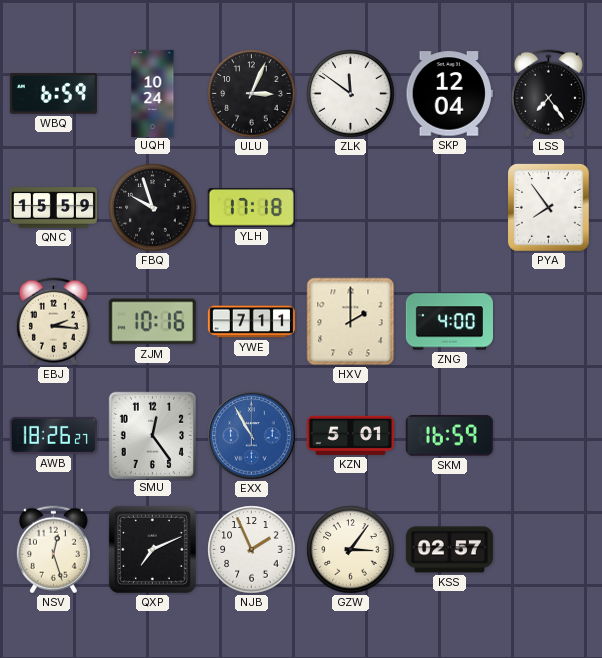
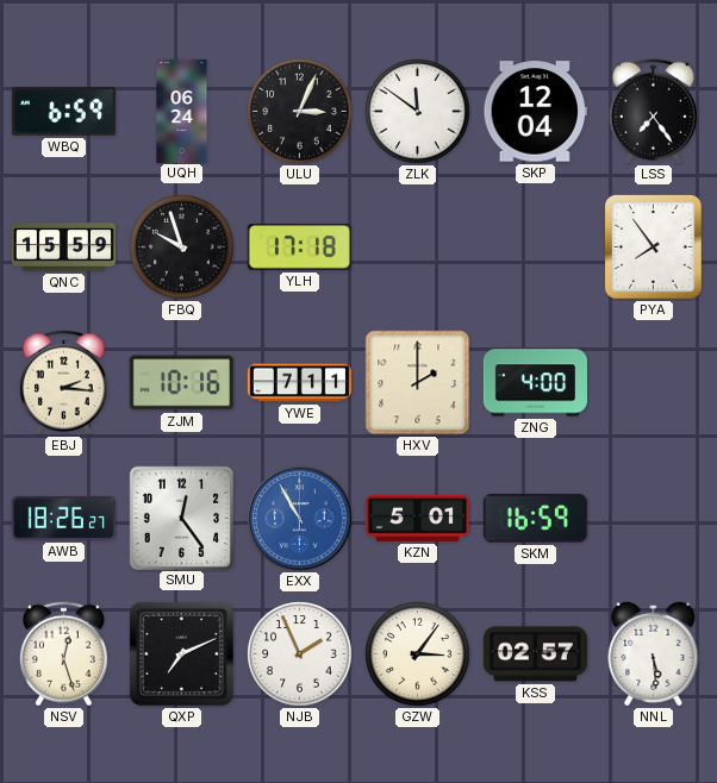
UQH: 10:24 -> 06:24 (182, 111)
NNL: none -> 5:29 (654, 653)
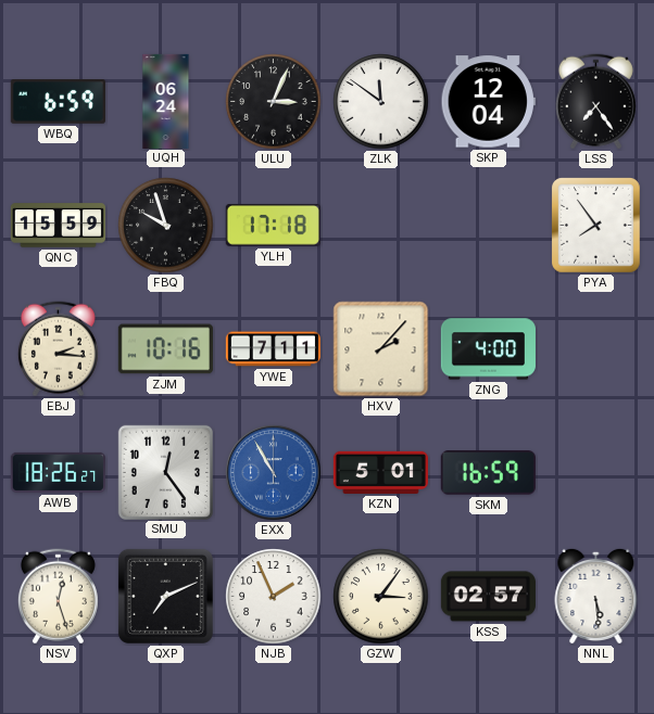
HXV: 2:00 -> 2:07 (381, 349)
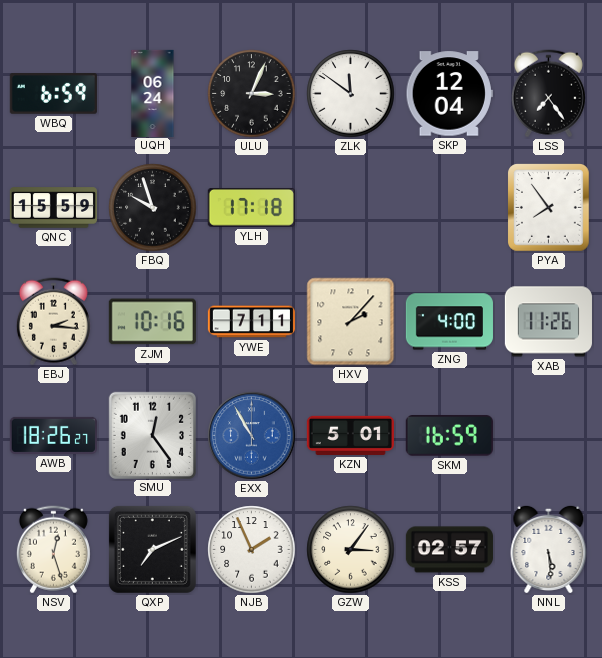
XAB: none -> 11:26 (548, 322)
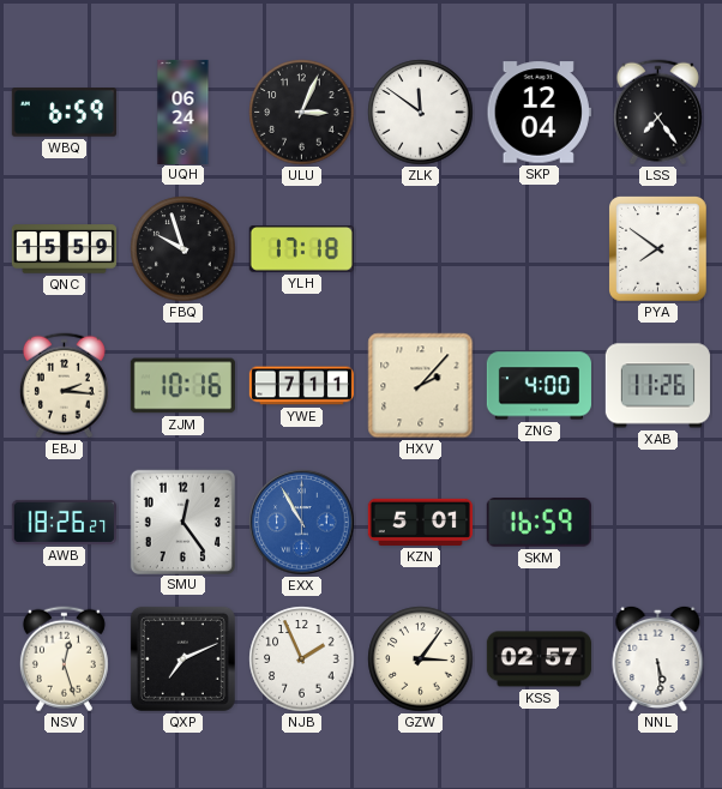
PYA: 7:54 -> 7:51 (658, 249)
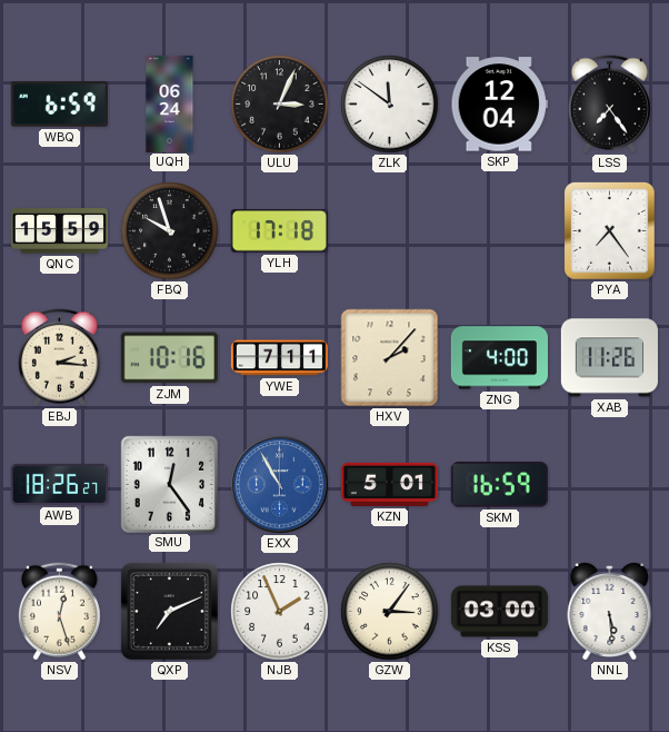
PYA: 7:51 -> 7:24 (610, 231)
KSS: 02:57 -> 03:00 (499, 612)
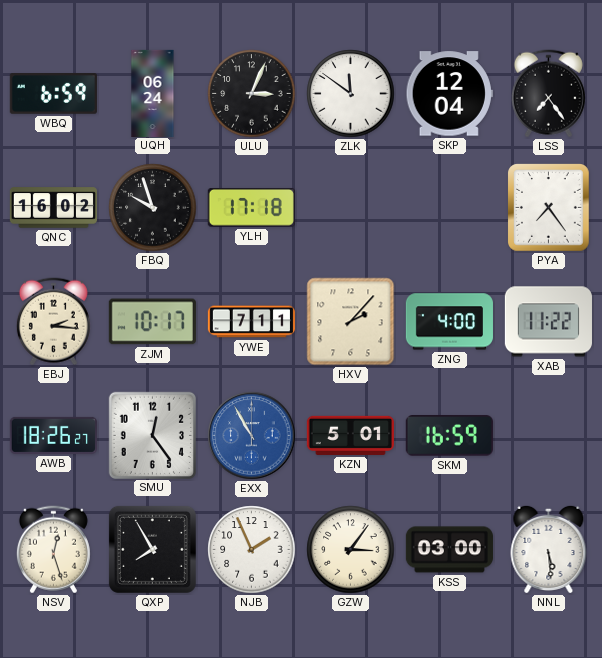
QNC: 15:59 -> 16:02 (53, 208)
ZJM: 10:16 -> 10:17 (152, 322)
XAB: 11:26 -> 11:22 (548, 322)
QXP: 7:11 -> 7:55 (152, 549)
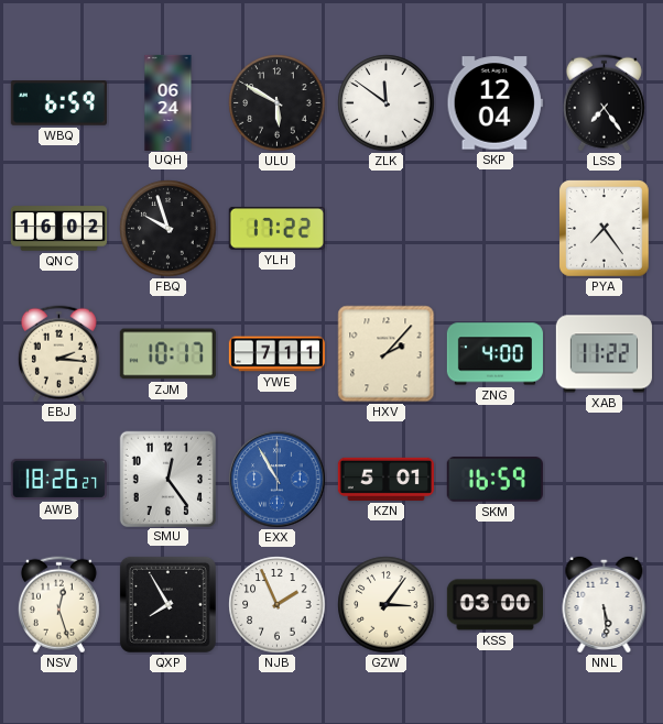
ULU: 3:04 -> 5:50 (278, 103)
YLH: 17:18 -> 17:22 (276, 229)
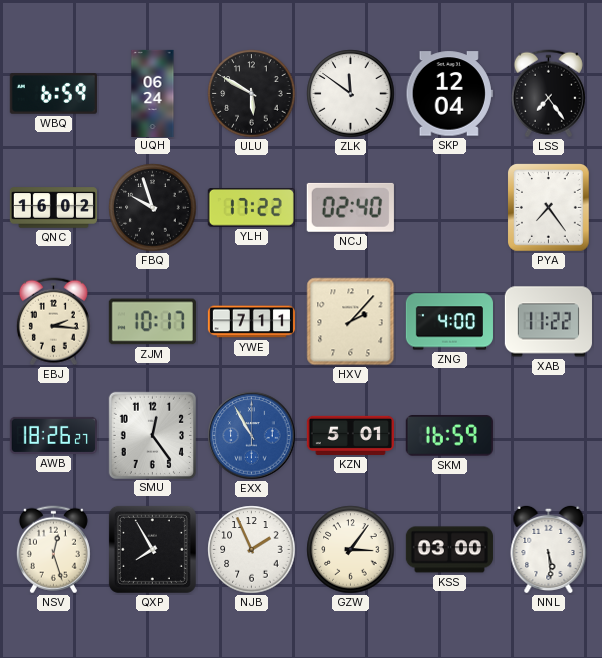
NCJ: none -> 02:40 (350, 207)
